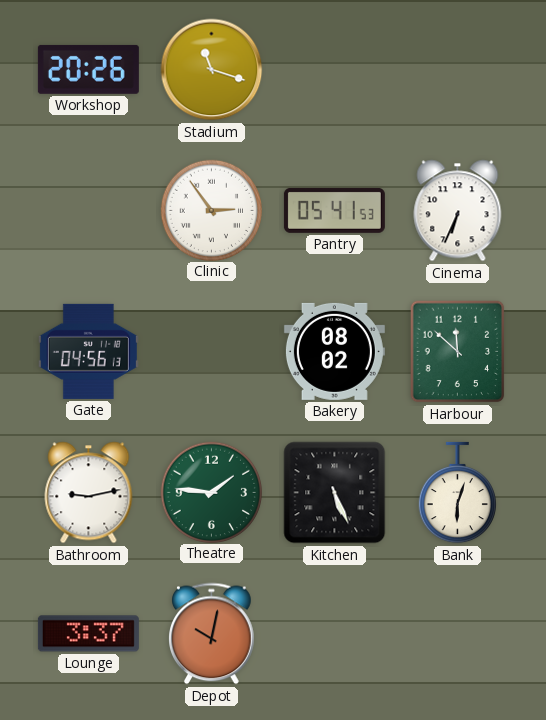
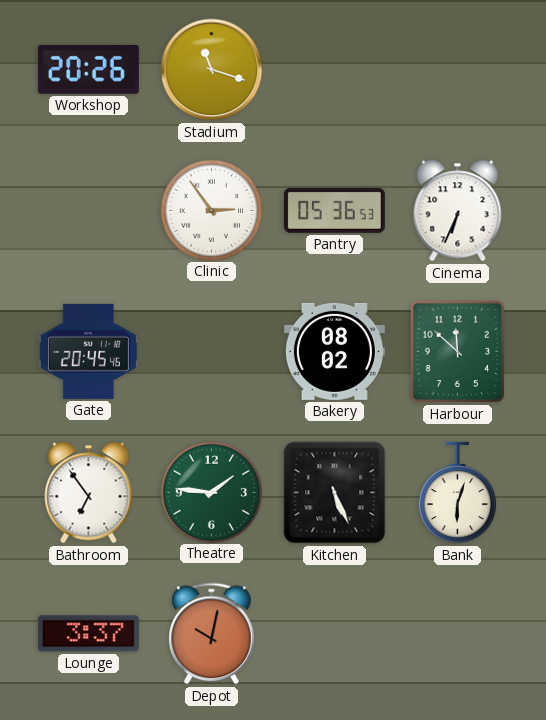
Pantry: 05:41 -> 05:36 (334, 210)
Gate: 04:56 -> 20:45 (88, 351)
Bathroom: 9:13 -> 6:54 (89, 493)
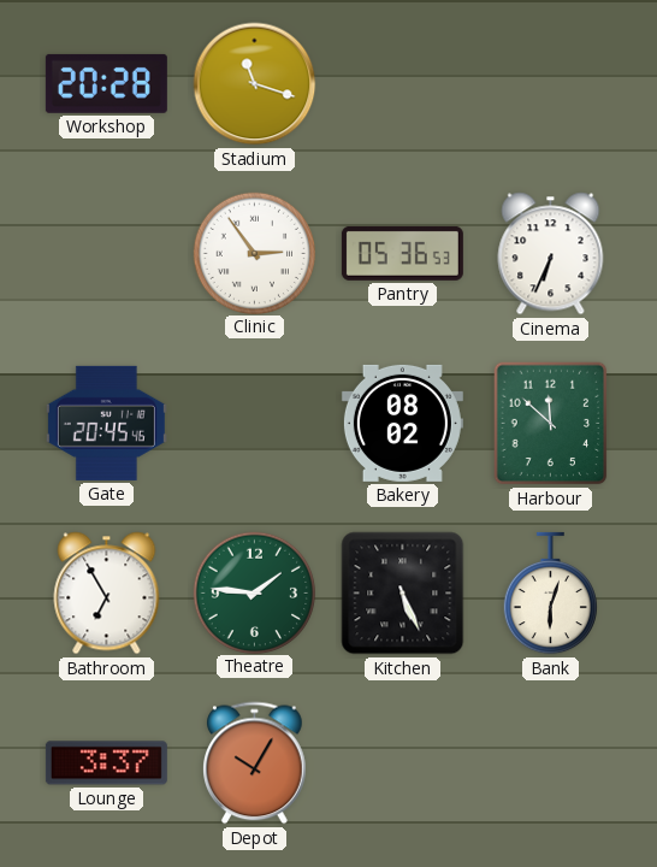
Workshop: 20:26 -> 20:28 (106, 83)
Bathroom: 6:54 -> 6:55 (107, 594)
Depot: 10:02 -> 10:05 (255, 763)
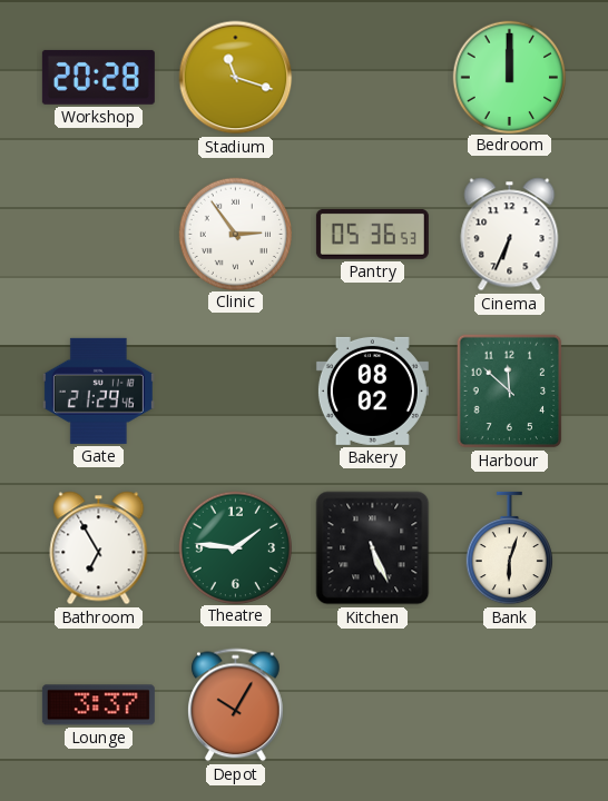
Bedroom: none -> 12:00 (509, 77)
Gate: 20:45 -> 21:29 (98, 390)
